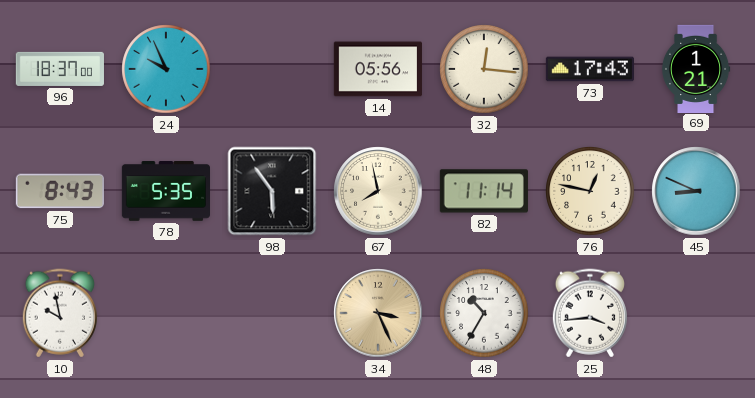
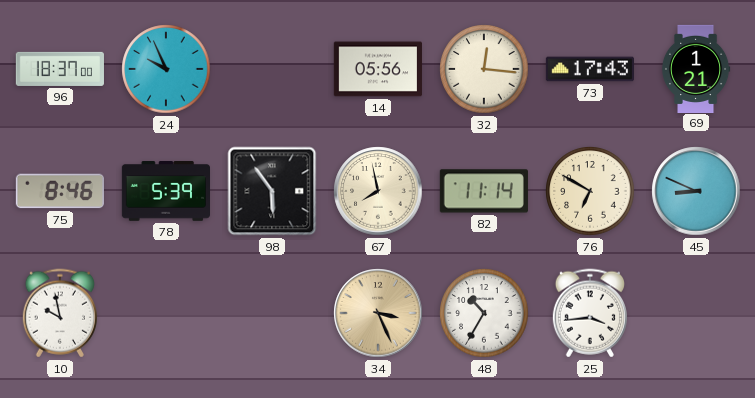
75: 8:43 -> 8:46 (60, 191)
78: 5:35 -> 5:39 (165, 192)
76: 12:47 -> 6:50 (590, 191)
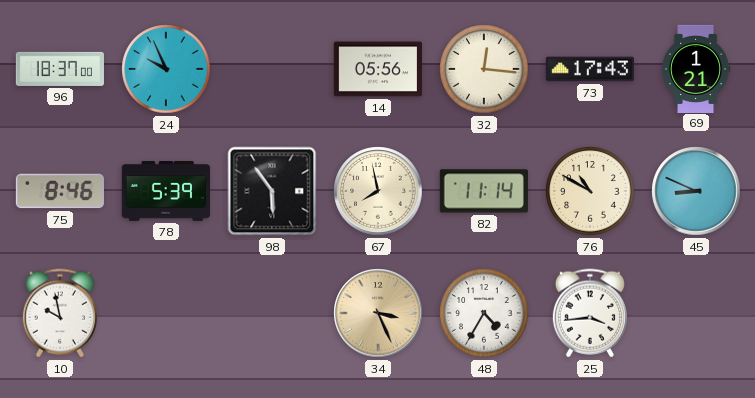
76: 6:50 -> 10:50 (590, 191)
48: 10:35 -> 4:35 (484, 313)
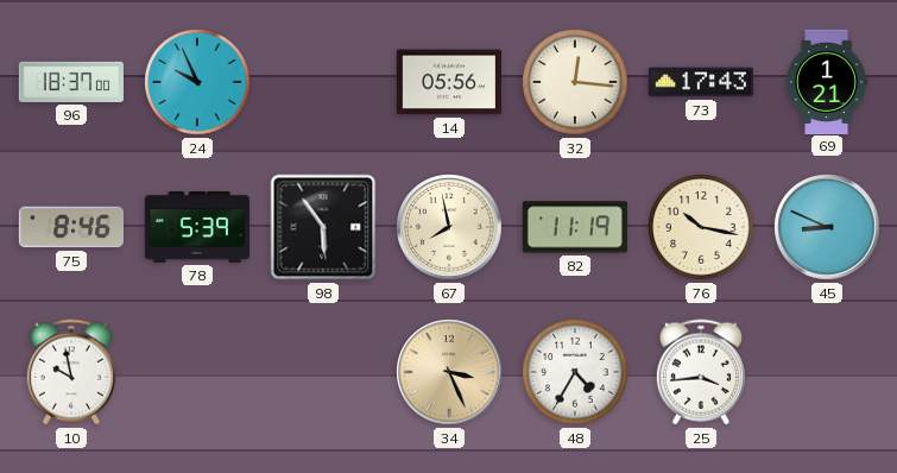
82: 11:14 -> 11:19 (575, 227)
76: 10:50 -> 10:17 (701, 227)
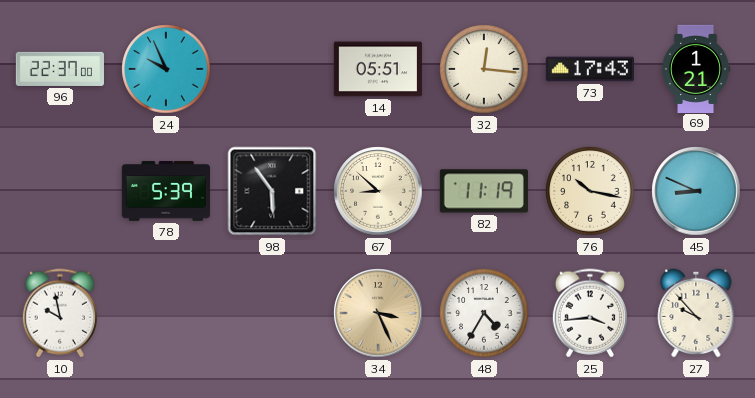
96: 18:37 -> 22:37 (60, 69)
14: 05:56 -> 05:51 (378, 69)
75: 8:46 -> none (71, 227)
67: 7:58 -> 8:52 (378, 191)
27: none -> 9:53 (696, 313)
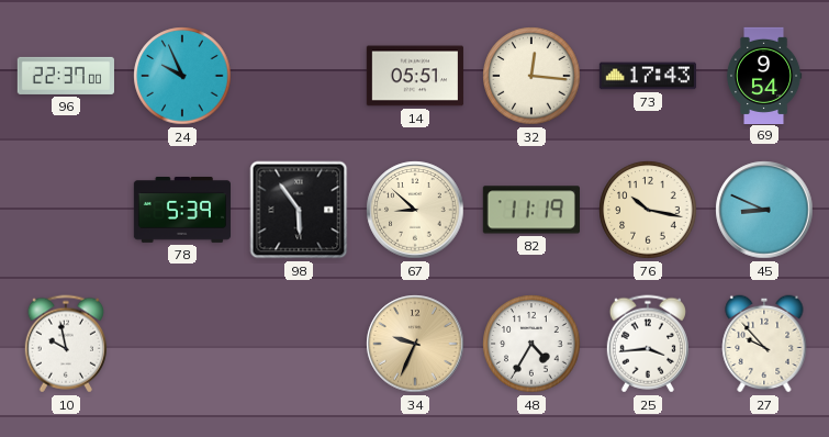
69: 1:21 -> 9:54 (764, 75)
34: 3:26 -> 9:34 (415, 344)
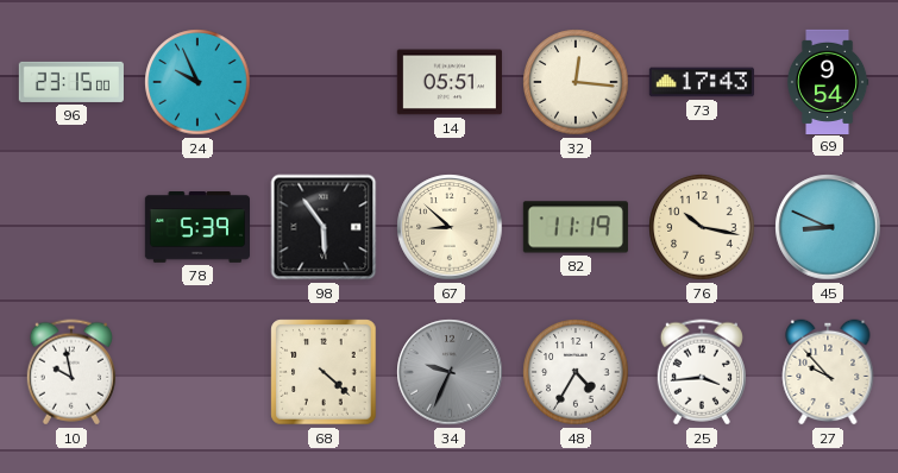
96: 22:37 -> 23:15 (71, 82)
68: none -> 4:22 (324, 372)
34 dial: champagne -> grey (450, 372)
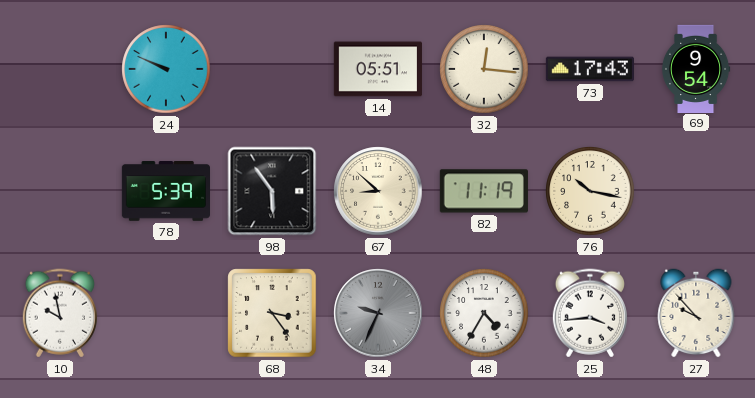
96: 23:15 -> none (71, 82)
24: 9:56 -> 9:49 (166, 69)
45: 8:49 -> none (828, 227)
68: 4:22 -> 3:24 (272, 313)
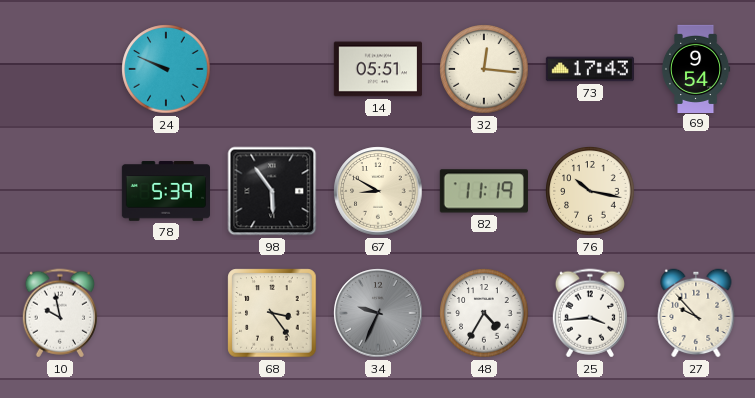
67: 8:52 -> 8:50 (378, 191)
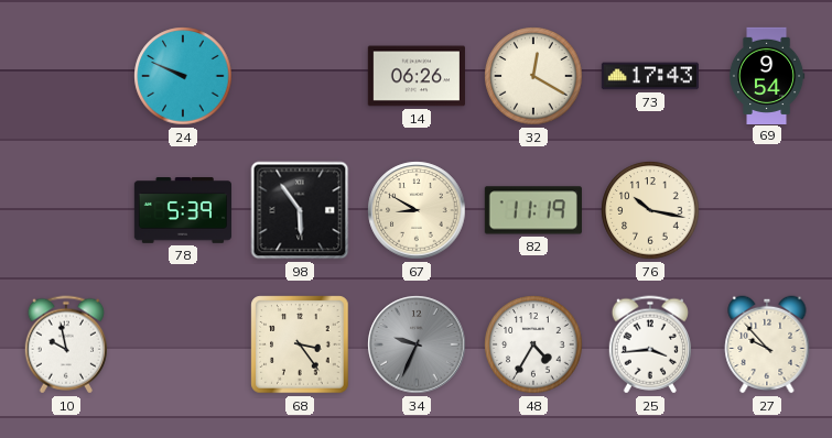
14: 05:51 -> 06:26 (417, 76)
32: 12:16 -> 12:20 (533, 76)
